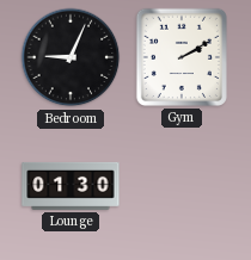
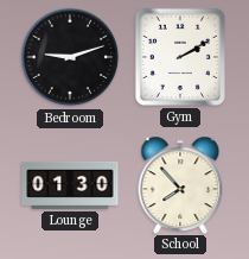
Bedroom: 9:04 -> 9:12 (70, 57)
School: none -> 7:53 (180, 184)
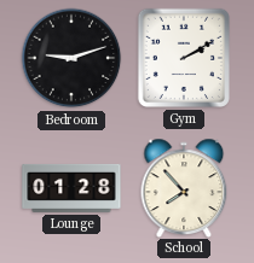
Lounge: 01:30 -> 01:28 (71, 188)
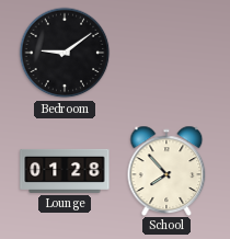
Bedroom: 9:12 -> 9:09 (65, 53)
Gym: 2:10 -> none (184, 58)
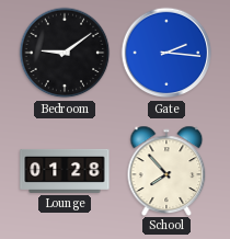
Gate: none -> 2:16 (166, 53)
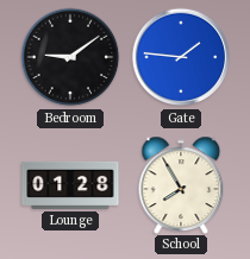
Gate: 2:16 -> 1:46 (181, 57)
School: 7:53 -> 7:55 (181, 184)
